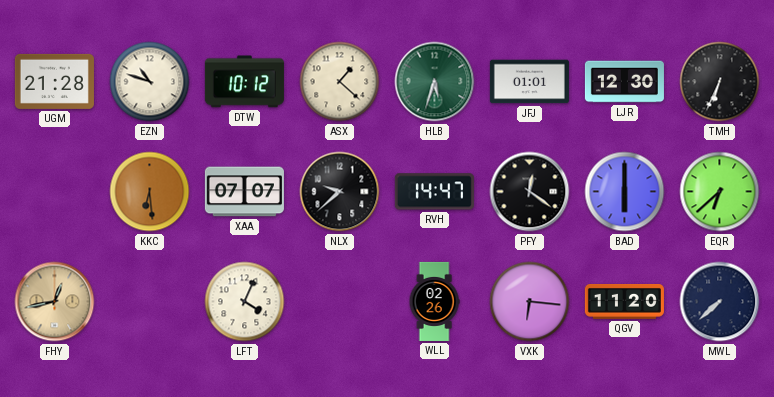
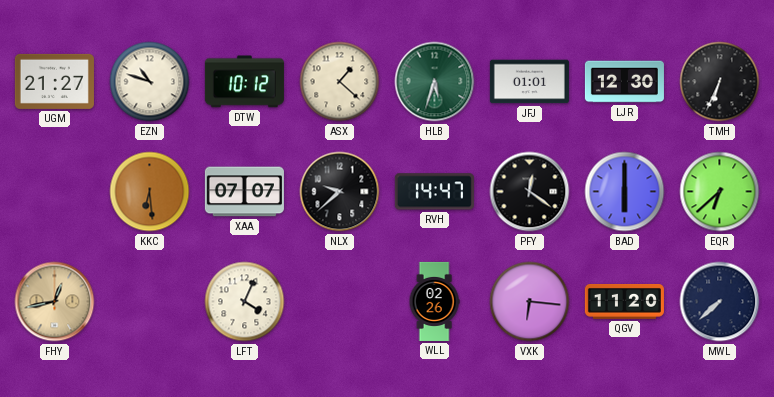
UGM: 21:28 -> 21:27 (54, 81)
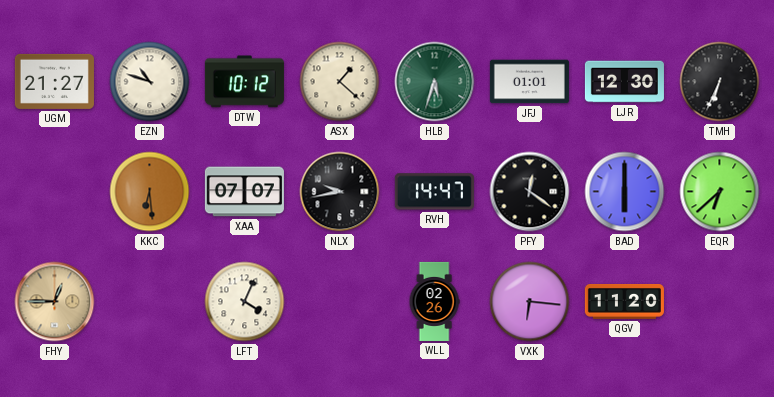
NLX: 9:38 -> 9:43 (340, 192)
FHY: 12:43 -> 12:45 (55, 302)
MWL: 7:38 -> none (720, 302)
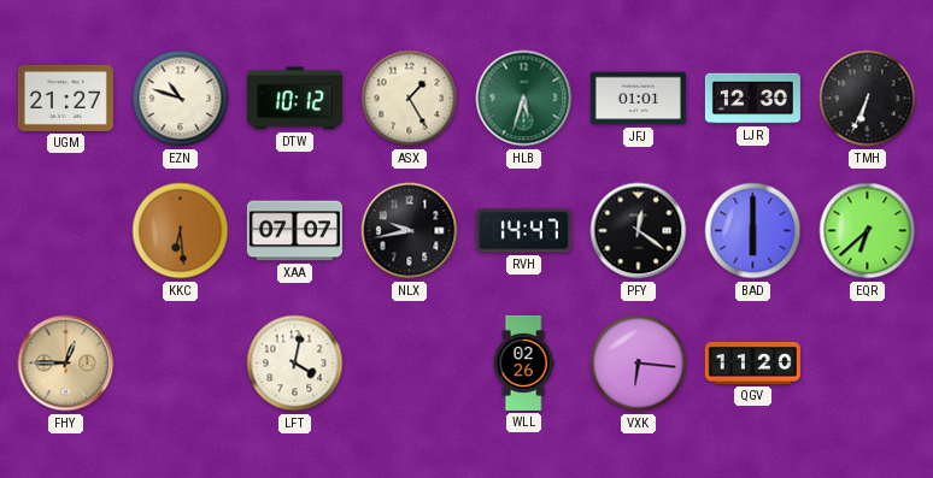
ASX: 1:22 -> 1:25 (410, 99)
LFT: 4:04 -> 4:02 (295, 364)
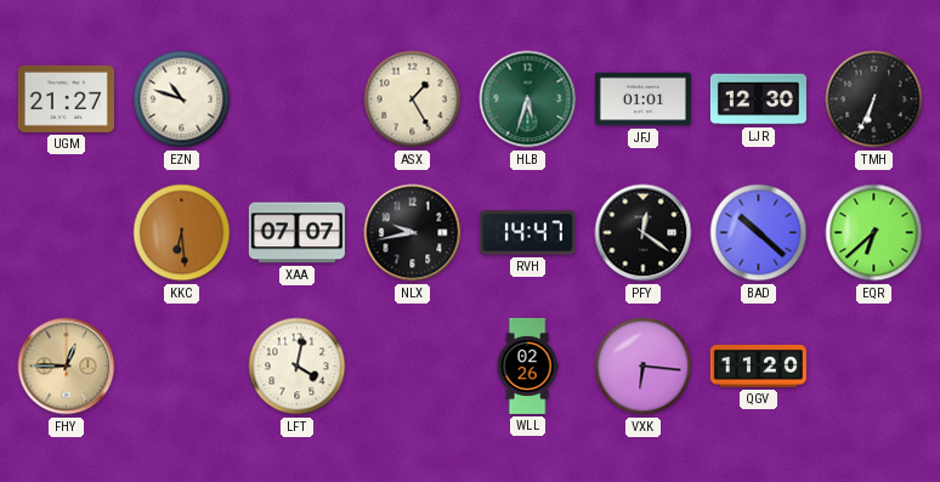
DTW: 10:12 -> none (294, 99)
BAD: 6:00 -> 10:22 (759, 233)
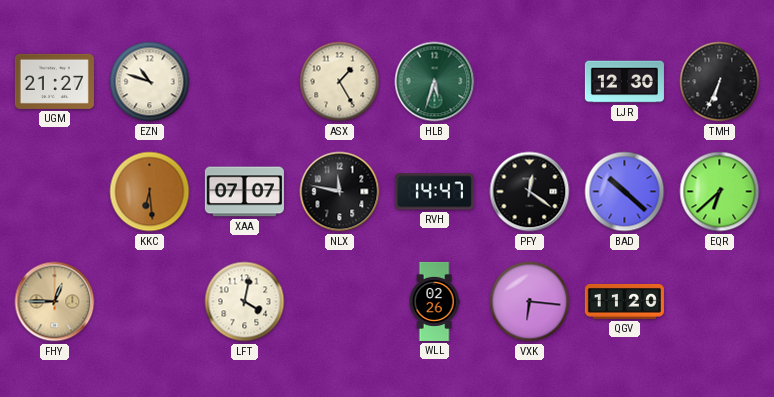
JFJ: 01:01 -> none (642, 100)
NLX: 9:43 -> 11:47 (340, 192)
